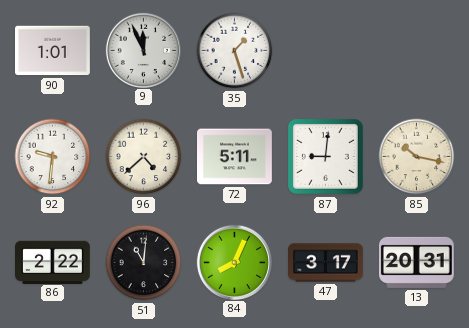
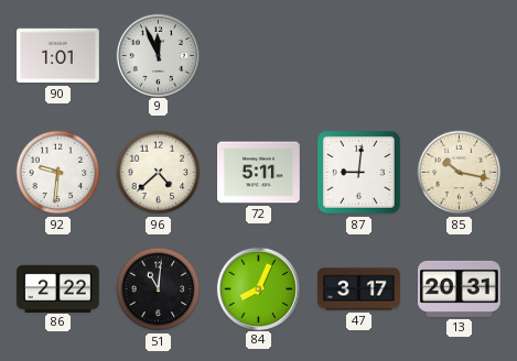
35: 1:27 -> none (235, 51)
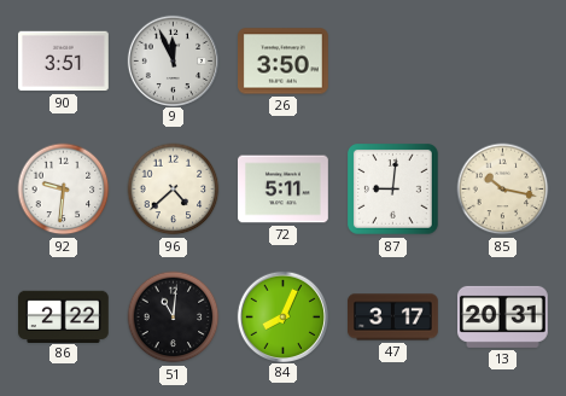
90: 1:01 -> 3:51 (64, 62)
26: none -> 3:50 (284, 62)
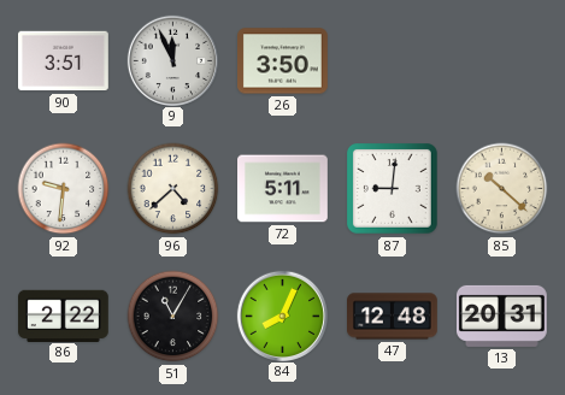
85: 10:17 -> 10:22 (502, 189)
51: 11:01 -> 11:05 (173, 317)
47: 3:17 -> 12:48 (393, 317)
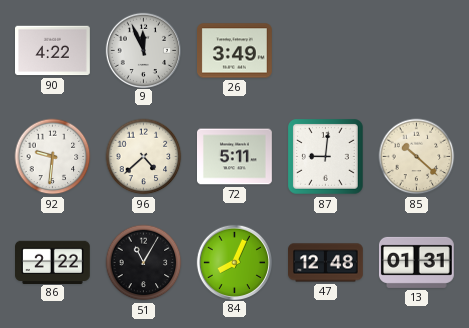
90: 3:51 -> 4:22 (53, 51)
26: 3:50 -> 3:49 (235, 51)
13: 20:31 -> 01:31 (416, 262)
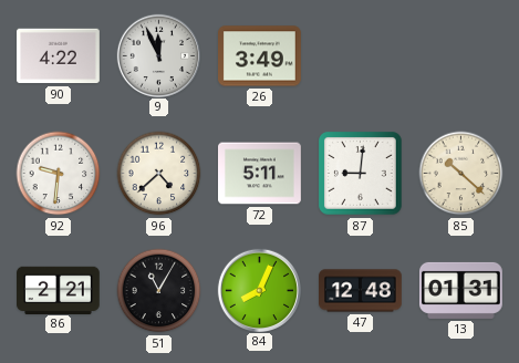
86: 2:22 -> 2:21 (59, 290)
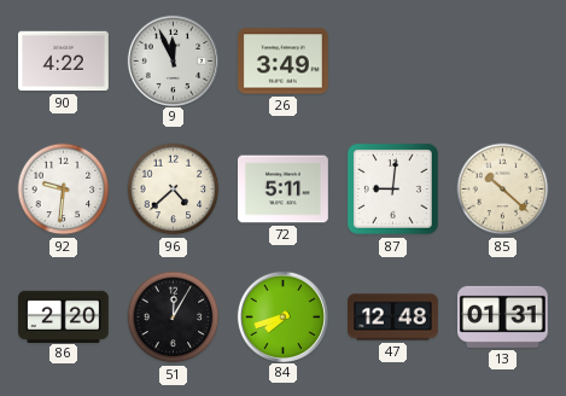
86: 2:21 -> 2:20 (64, 316)
51: 11:05 -> 12:05 (174, 318)
84: 8:04 -> 7:42 (282, 316)
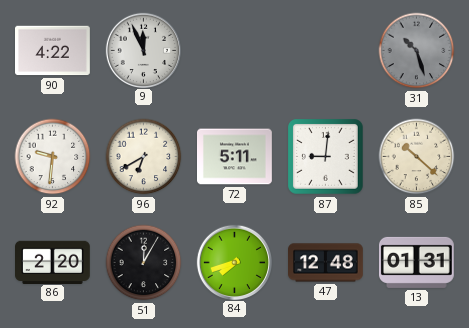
26: 3:49 -> none (284, 62)
31: none -> 10:27 (417, 51)
96: 4:38 -> 6:40 (144, 157)
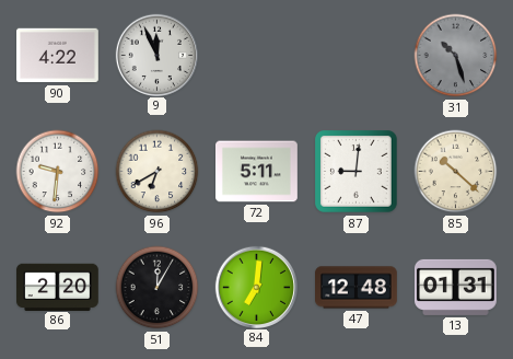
84: 7:42 -> 7:01 (256, 287)
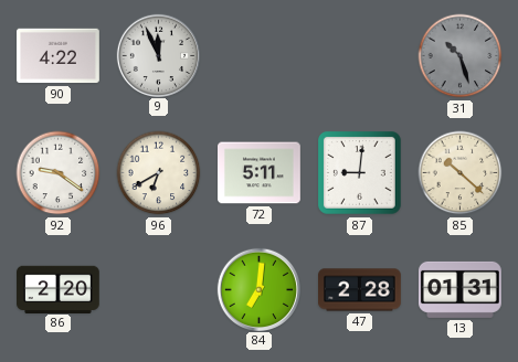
92: 9:31 -> 9:21 (59, 173)
51: 12:05 -> none (158, 288)
47: 12:48 -> 2:28 (360, 290)
